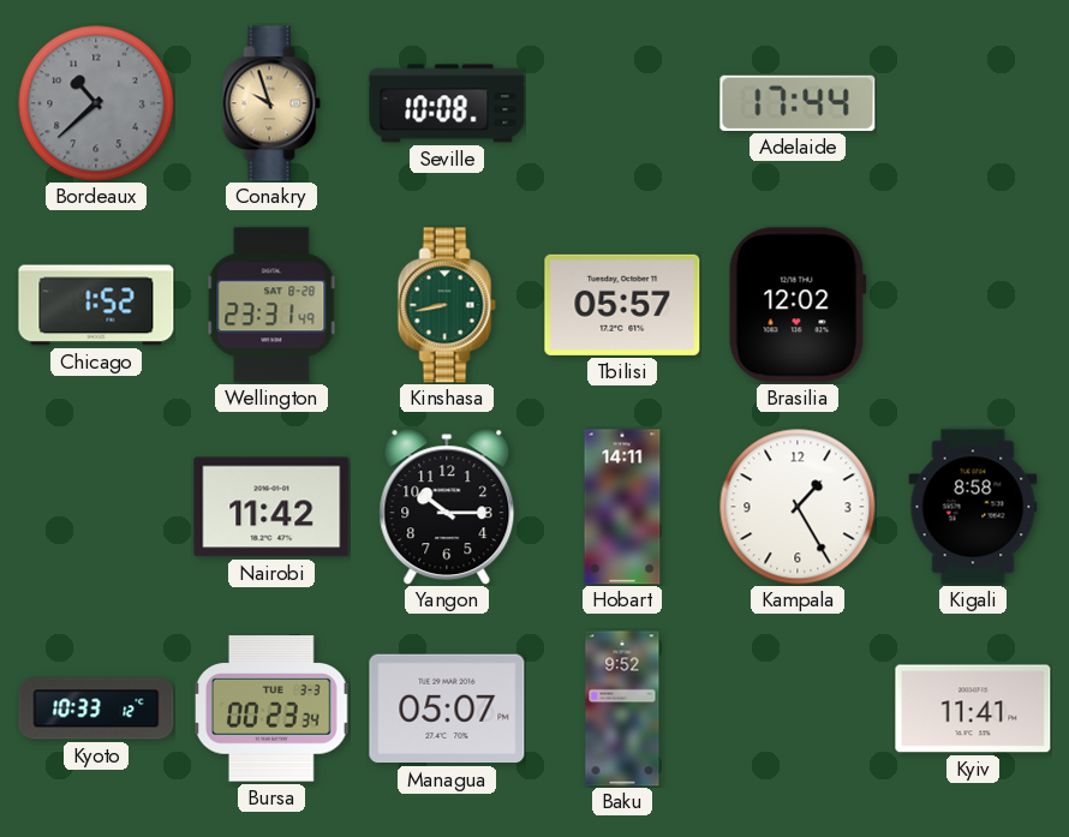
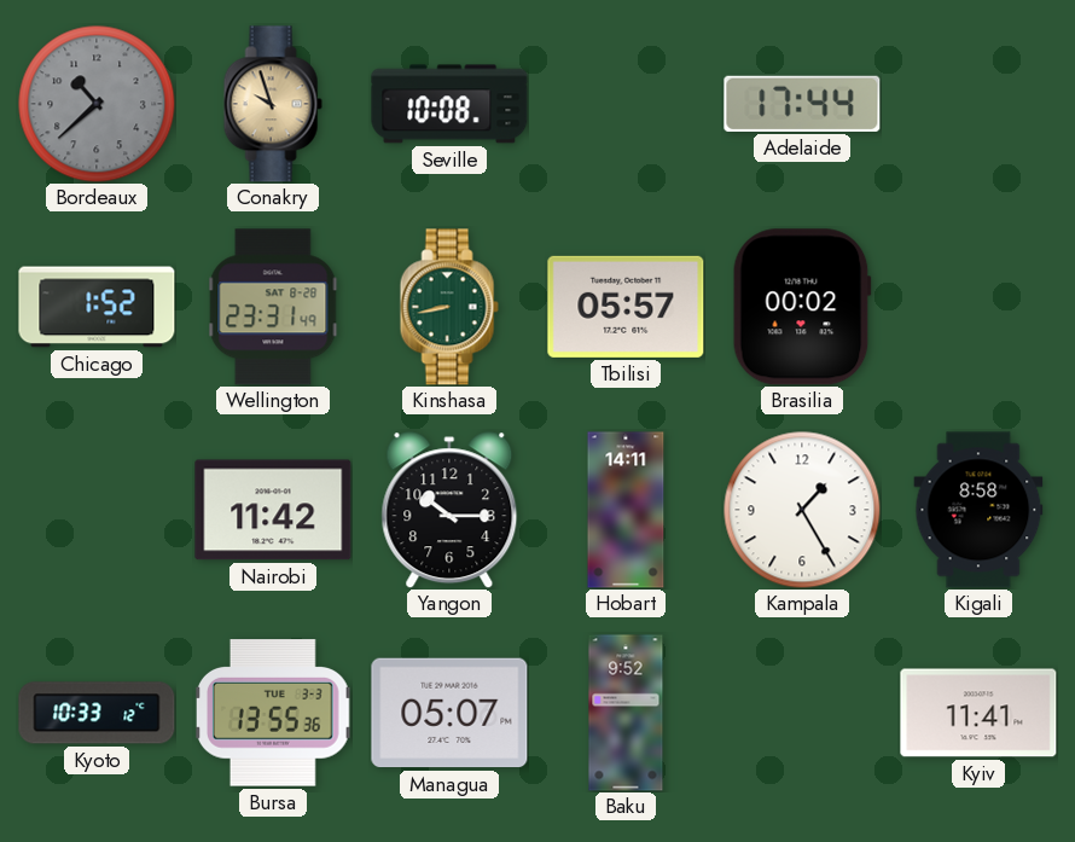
Brasilia: 12:02 -> 00:02 (802, 307)
Bursa: 00:23 -> 13:55 (274, 713)
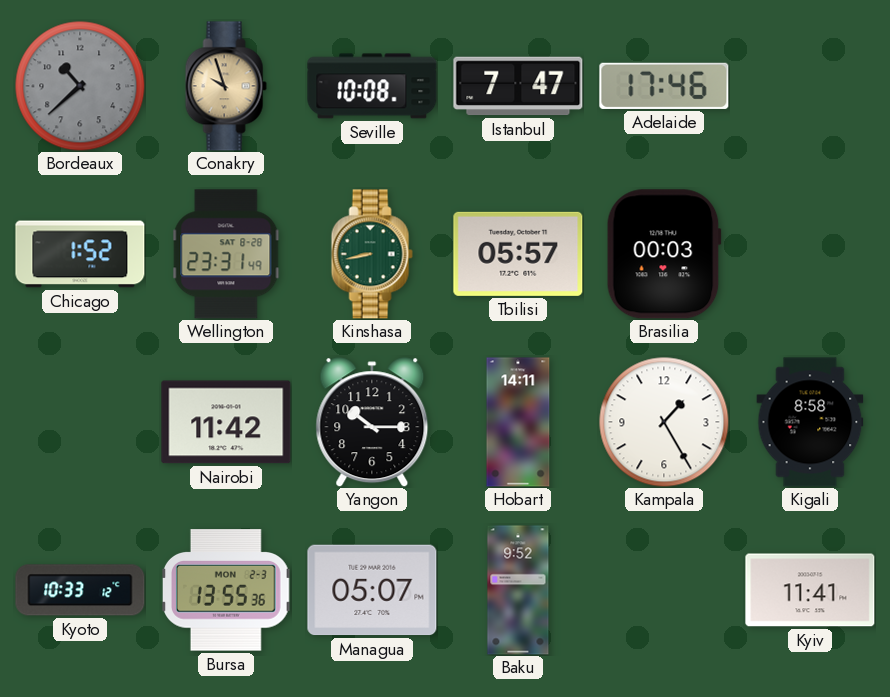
Istanbul: none -> 7:47 (518, 86)
Adelaide: 17:44 -> 17:46 (664, 86)
Brasilia: 00:02 -> 00:03 (664, 254)
Bursa date: TUE 3-3 -> MON 2-3 (227, 590)
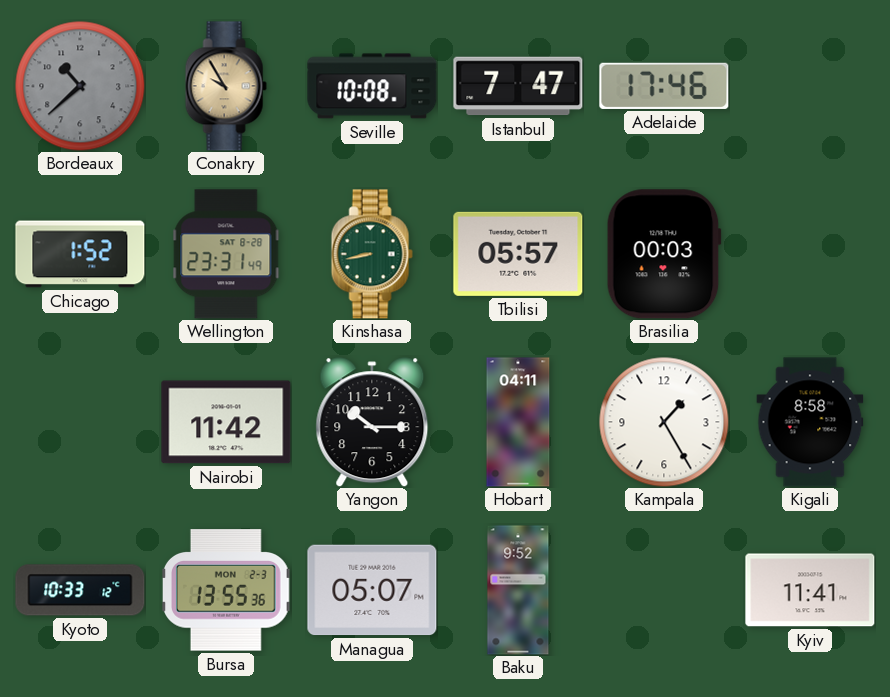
Conakry: 9:57 -> 9:55 (226, 86)
Hobart: 14:11 -> 04:11 (518, 422)
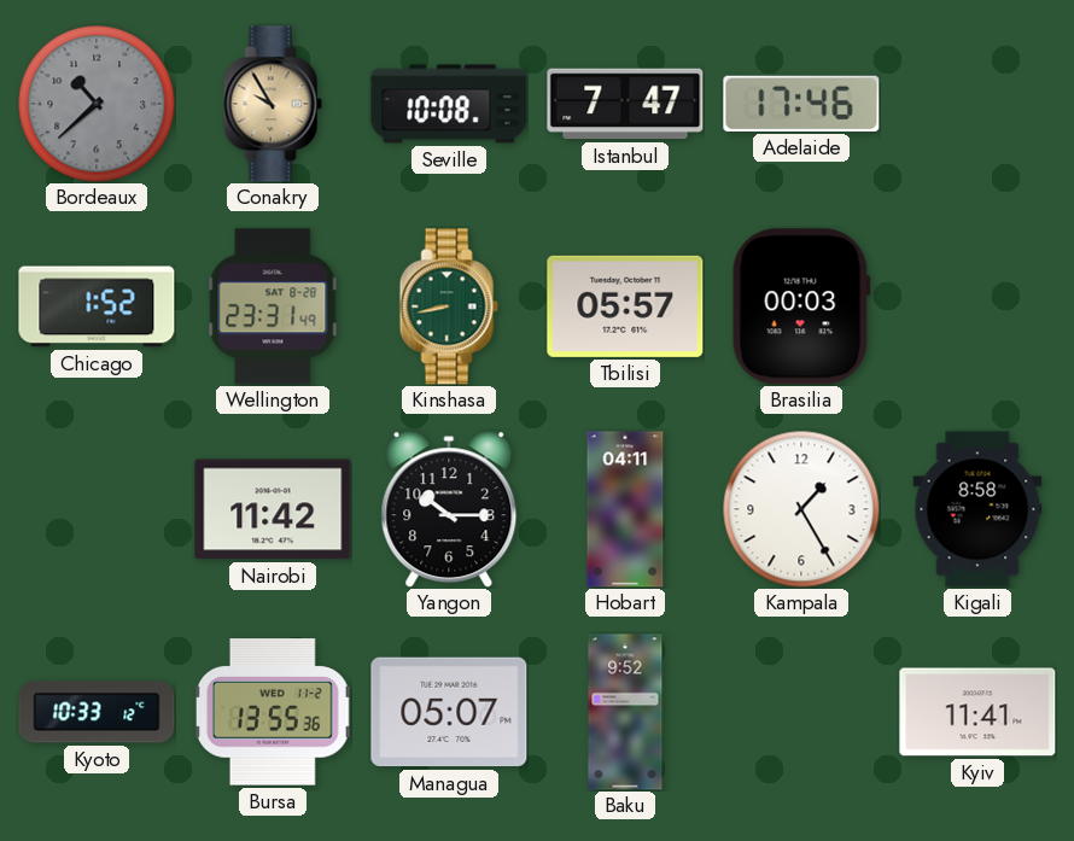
Bursa date: MON 2-3 -> WED 11-2 (274, 712)
